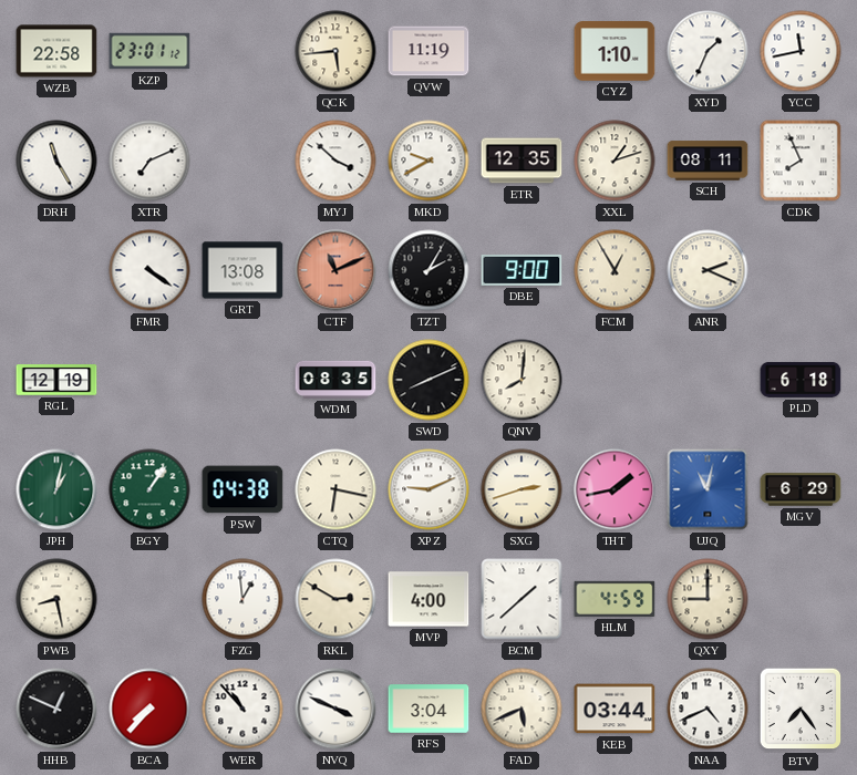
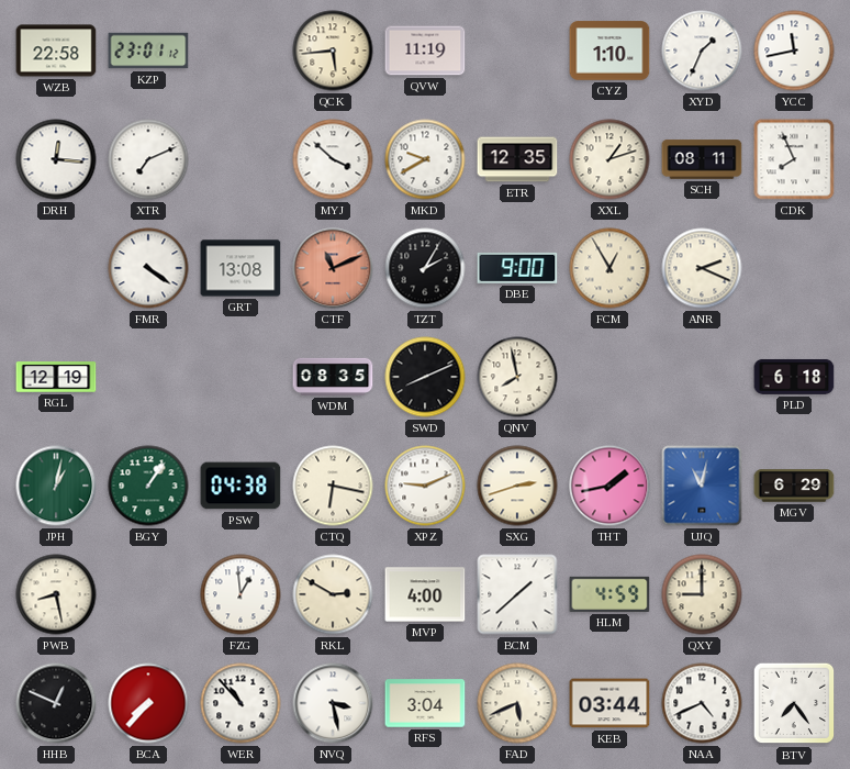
DRH: 11:25 -> 12:16 (56, 159)
QNV: 8:01 -> 7:58 (517, 377)
NVQ: 3:49 -> 3:28 (333, 703)
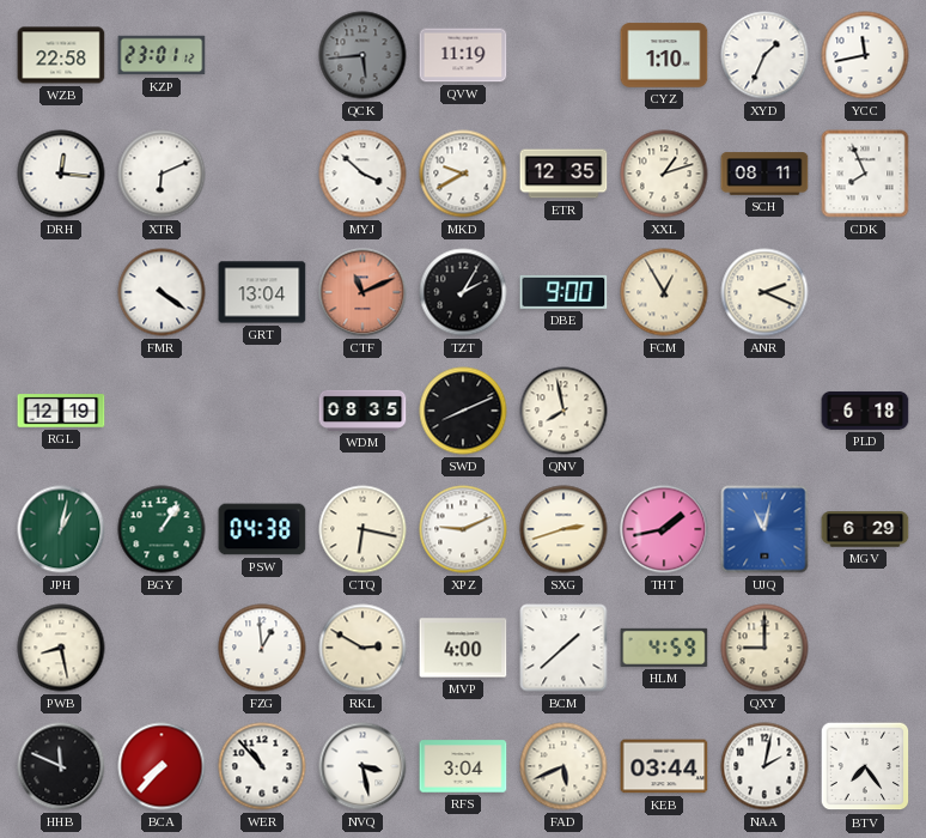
QCK dial: cream -> grey (363, 55)
XTR: 7:11 -> 6:11 (162, 174)
GRT: 13:08 -> 13:04 (262, 292)
HHB: 12:49 -> 11:49 (61, 766)
NAA: 4:41 -> 2:02 (764, 766)
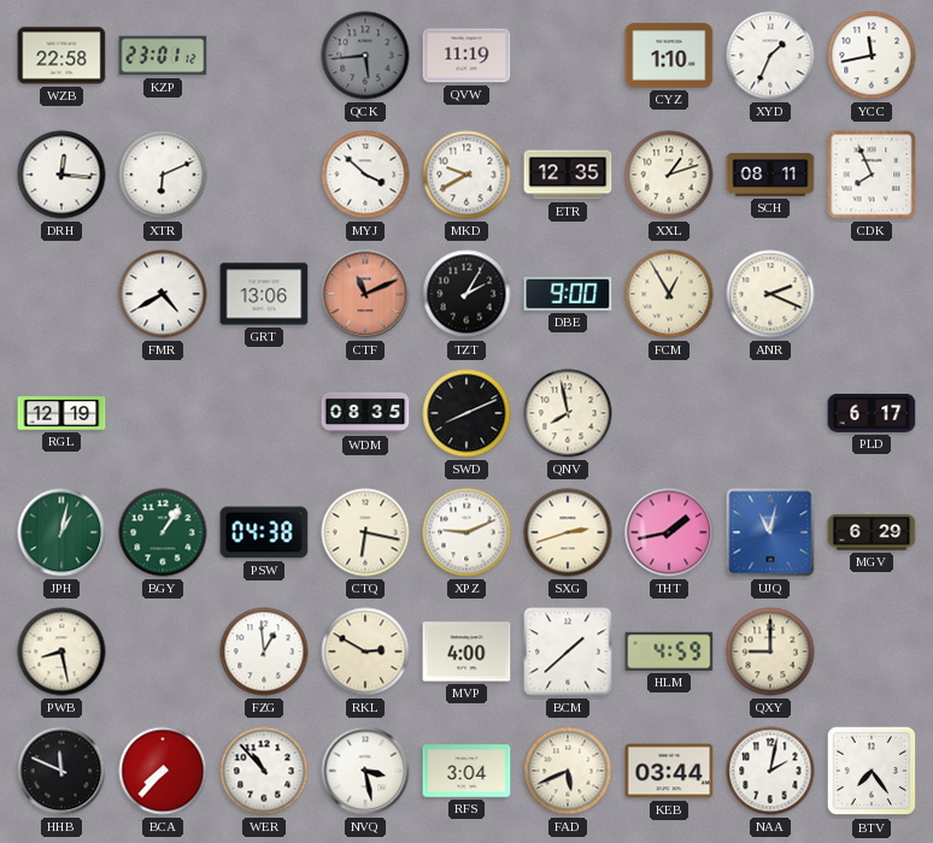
FMR: 4:21 -> 4:40 (163, 294)
GRT: 13:04 -> 13:06 (264, 294)
PLD: 6:18 -> 6:17 (872, 413)
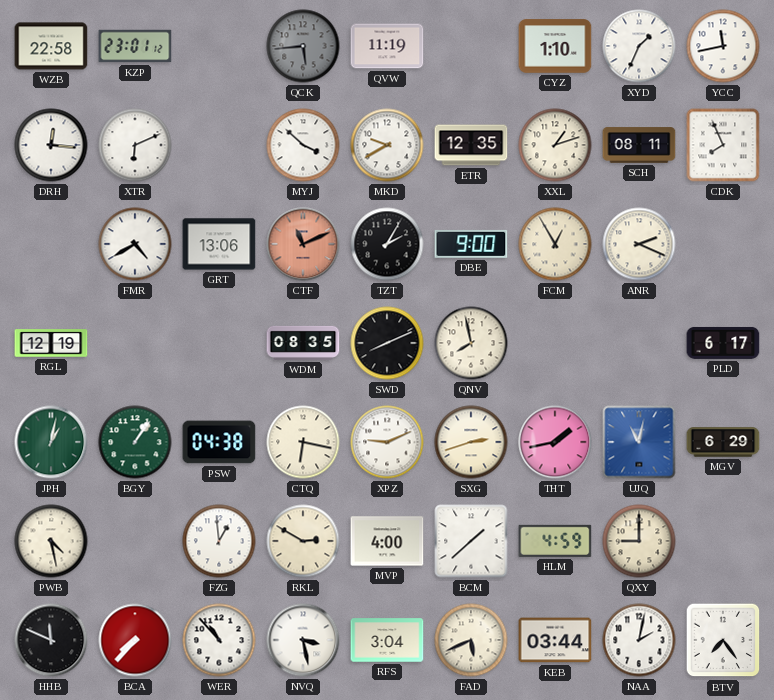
PWB: 8:28 -> 4:28 (51, 541)
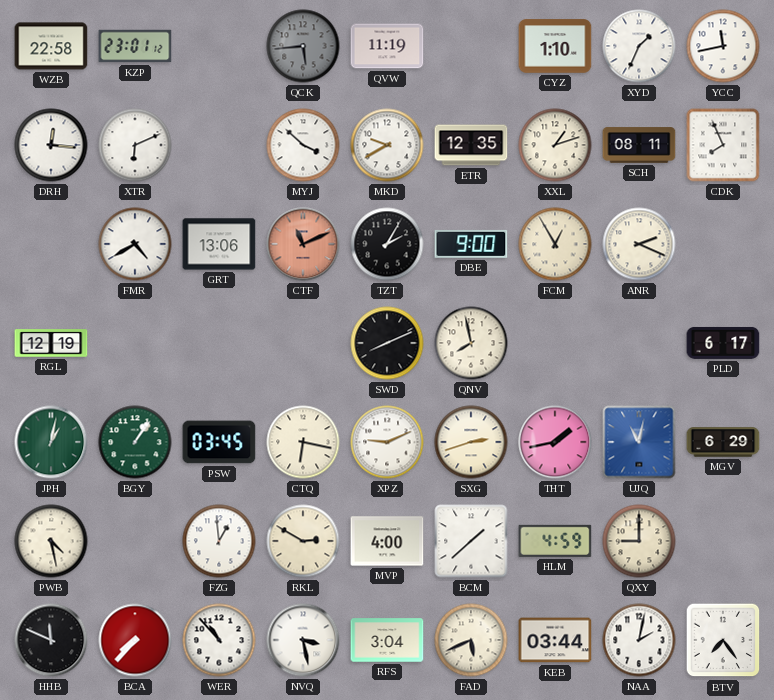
WDM: 08:35 -> none (303, 343)
PSW: 04:38 -> 03:45 (219, 442)
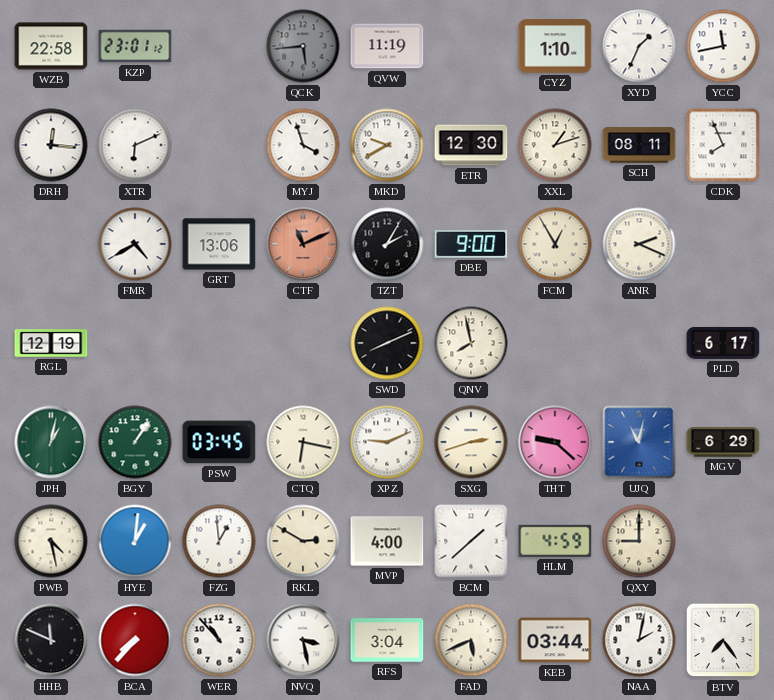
MYJ: 3:52 -> 3:57 (303, 145)
ETR: 12:35 -> 12:30 (471, 145)
THT: 1:43 -> 9:22 (555, 442)
HYE: none -> 1:01 (135, 541)
